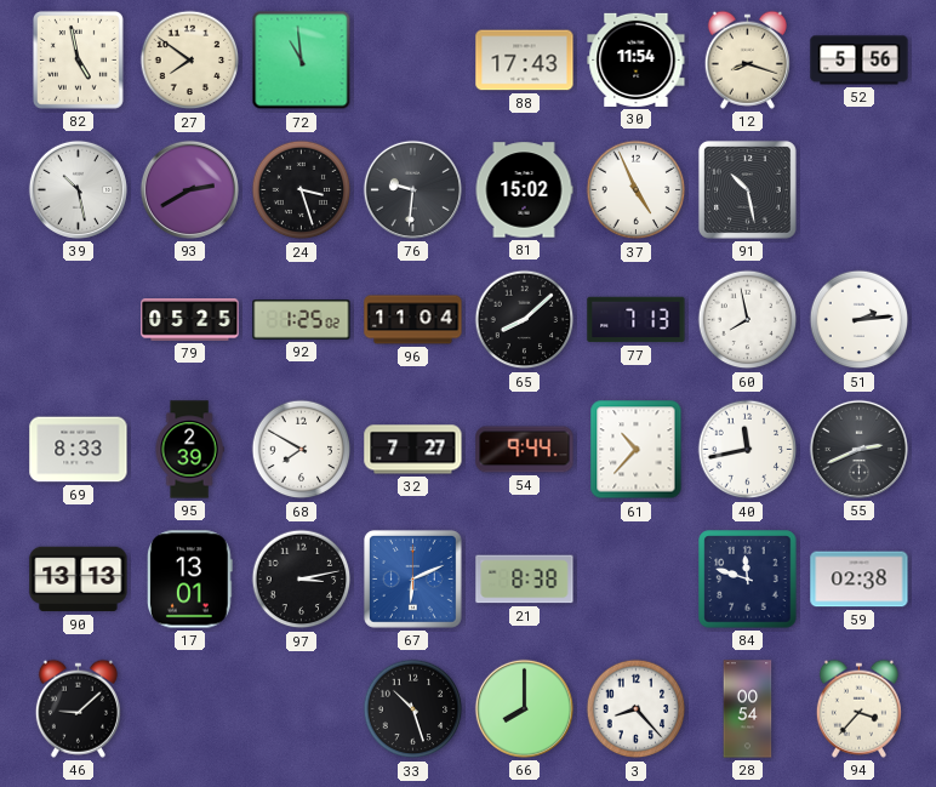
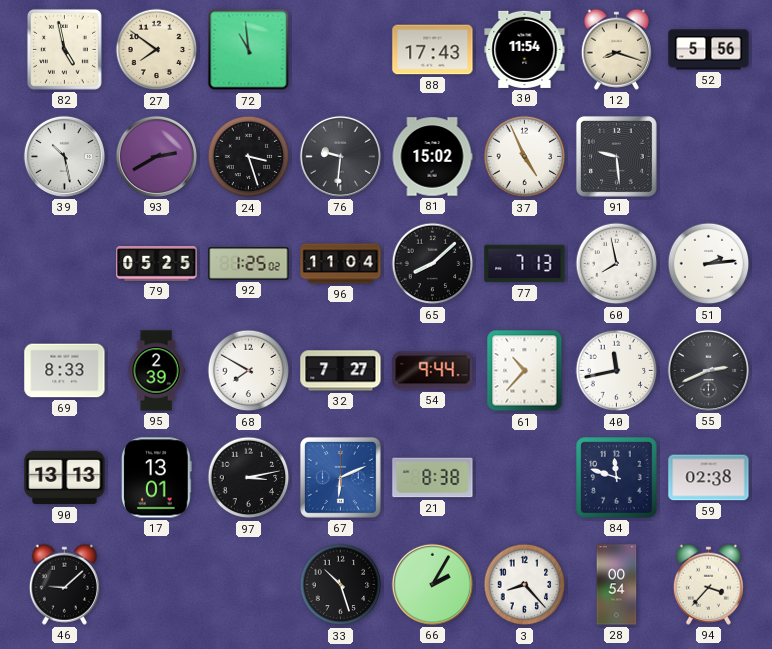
91: 10:28 -> 9:29 (616, 156)
66: 8:00 -> 2:05 (432, 584)
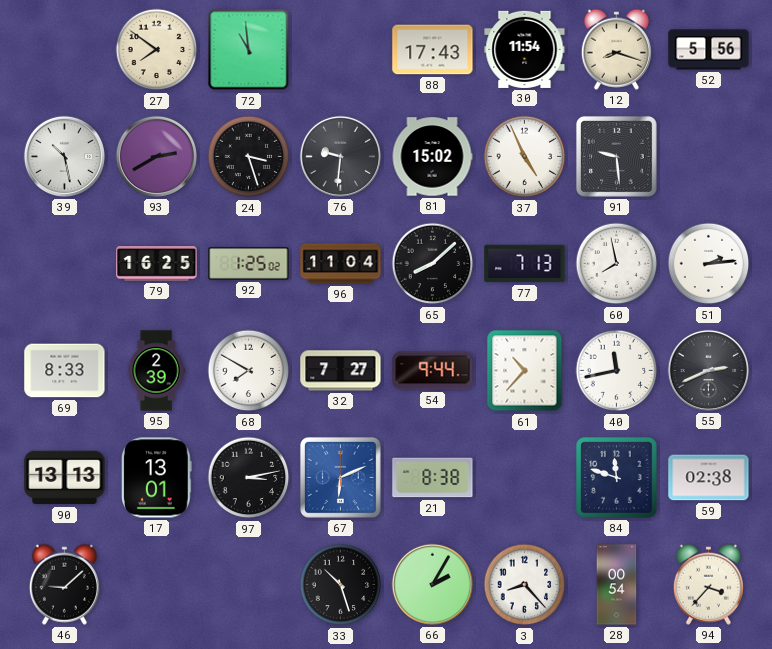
82: 4:58 -> none (64, 49)
79: 05:25 -> 16:25 (157, 264)
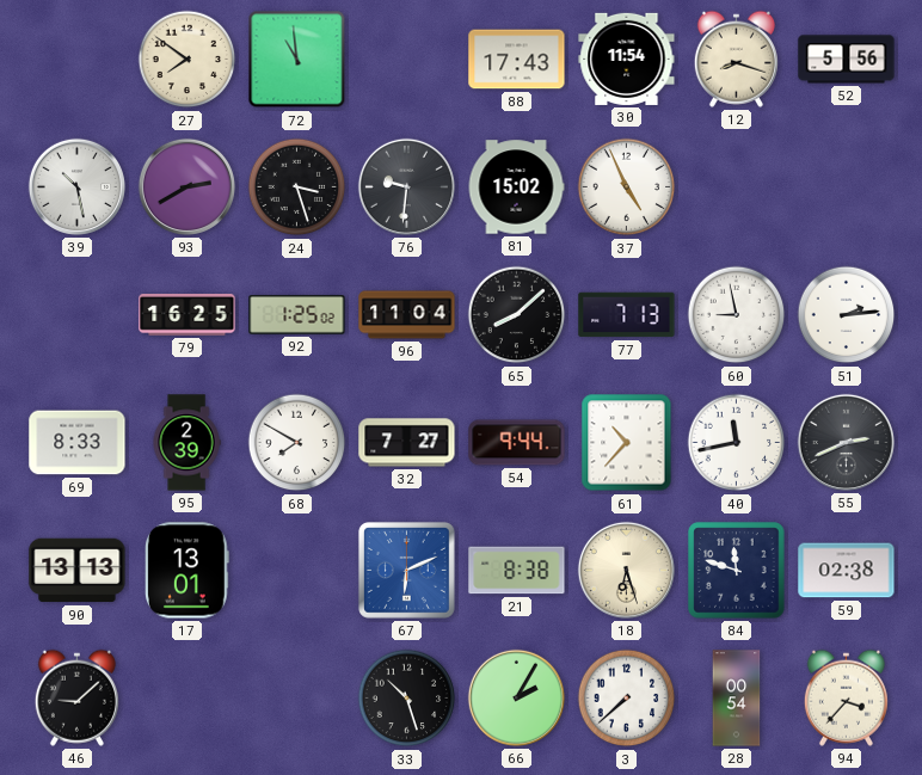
91: 9:29 -> none (616, 156)
60: 7:58 -> 8:58 (737, 315)
97: 3:13 -> none (249, 478)
18: none -> 6:27 (626, 570)
3: 8:23 -> 7:38 (627, 699)
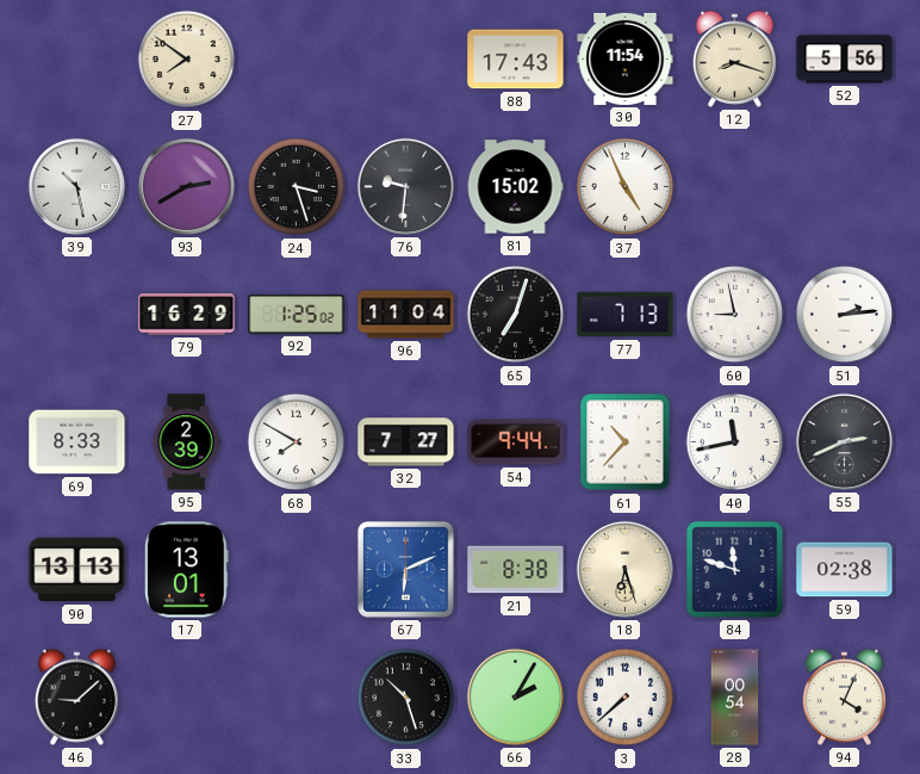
72: 10:59 -> none (297, 60)
79: 16:25 -> 16:29 (187, 315)
65: 8:08 -> 7:03 (516, 315)
94: 3:37 -> 4:04 (844, 696)
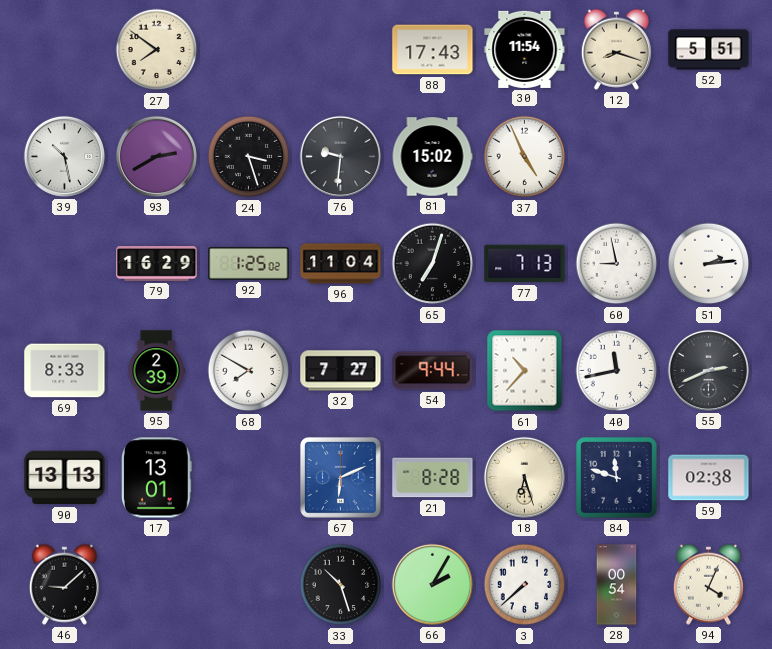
52: 5:56 -> 5:51 (709, 50)
21: 8:38 -> 8:28 (433, 478)
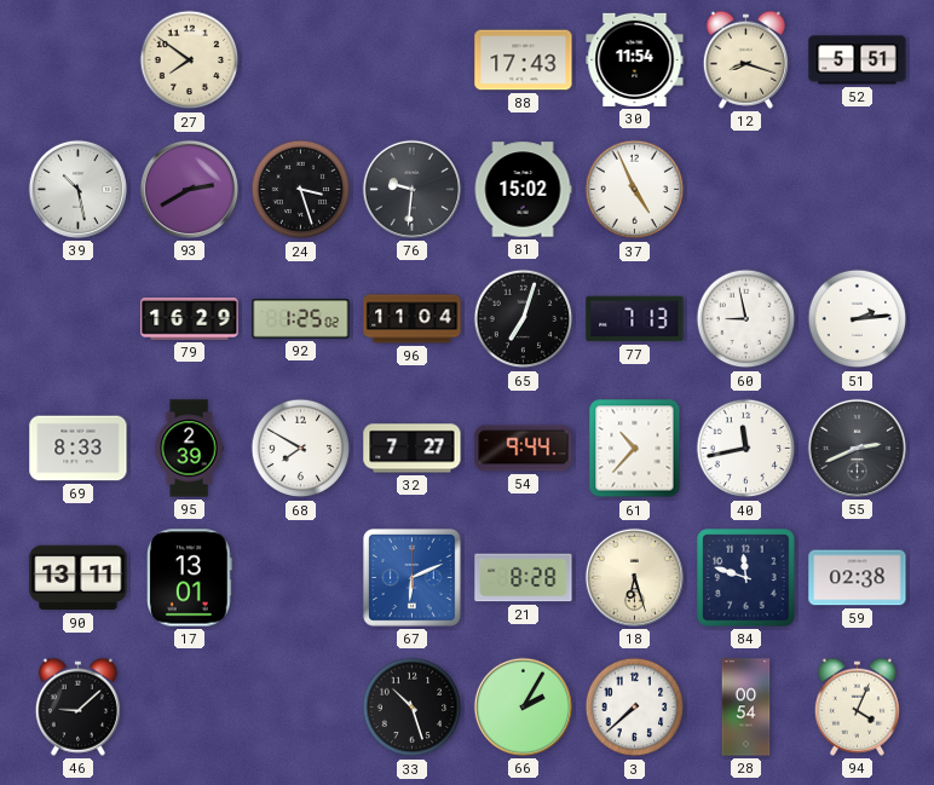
90: 13:13 -> 13:11 (79, 578)
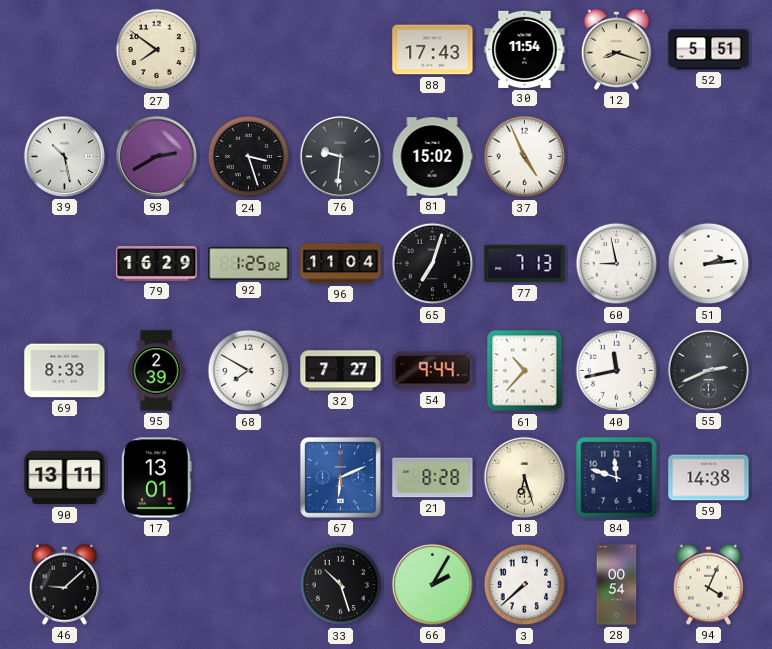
59: 02:38 -> 14:38 (709, 478)
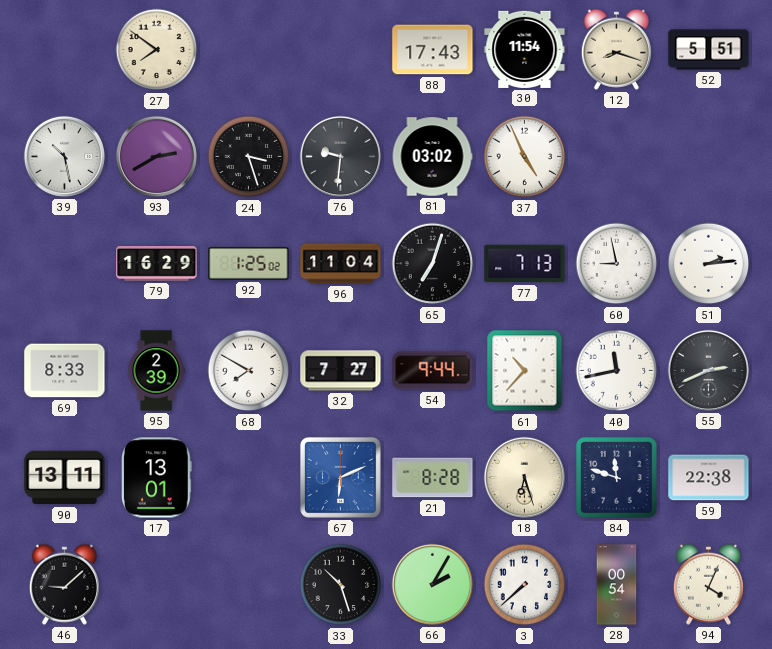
81: 15:02 -> 03:02 (432, 157)
59: 14:38 -> 22:38 (709, 478)
